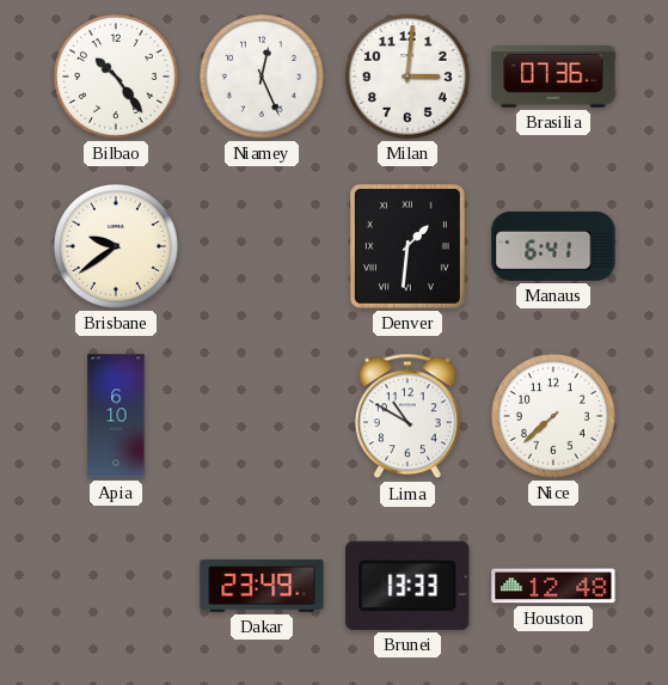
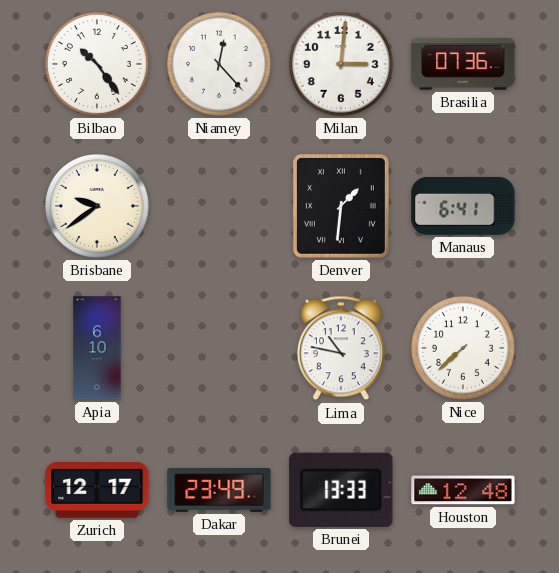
Niamey: 12:26 -> 12:23 (219, 64)
Lima: 10:50 -> 10:47 (341, 348)
Zurich: none -> 12:17 (97, 490)
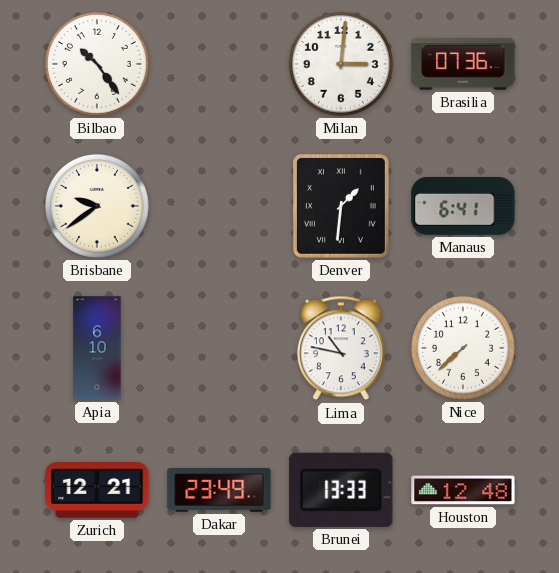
Niamey: 12:23 -> none (219, 64)
Zurich: 12:17 -> 12:21 (97, 490)
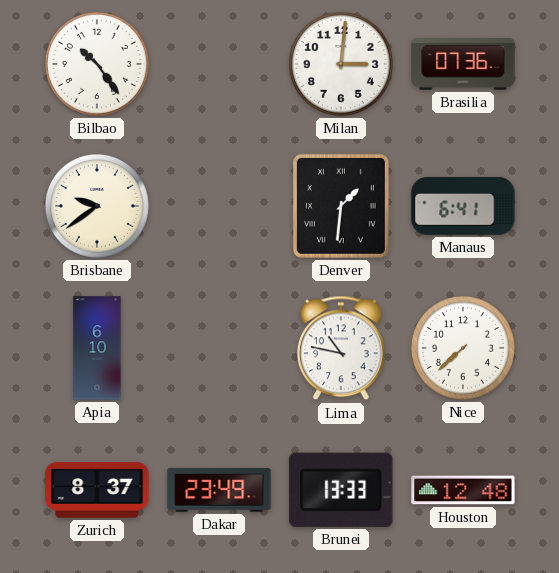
Zurich: 12:21 -> 8:37 (97, 490)
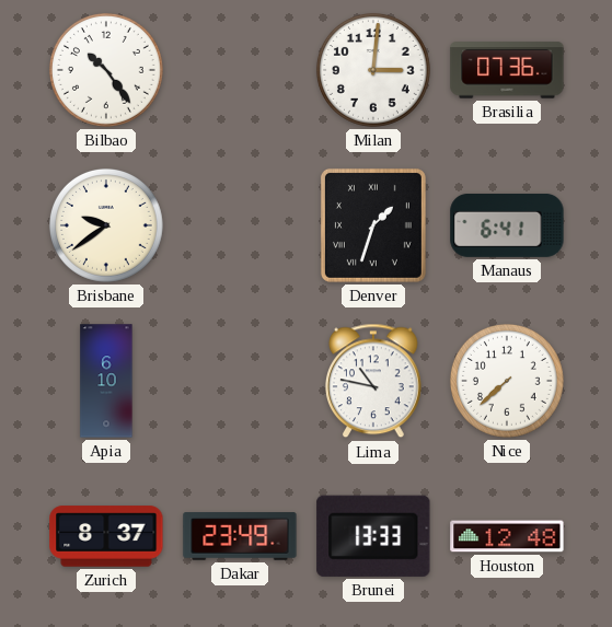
Denver: 1:31 -> 1:33 (373, 225)
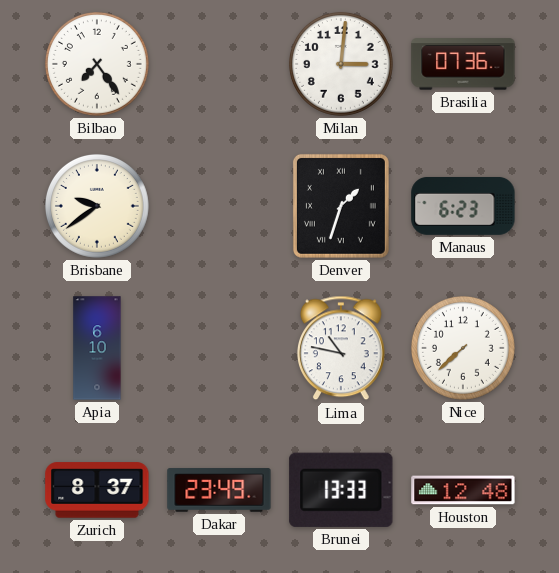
Bilbao: 10:24 -> 7:24 (97, 64)
Manaus: 6:41 -> 6:23 (463, 206)
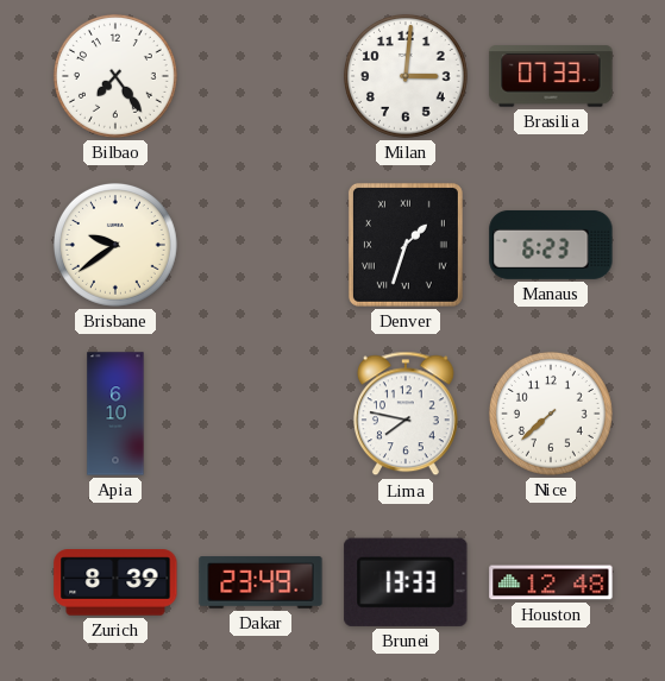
Brasilia: 07:36 -> 07:33 (551, 76)
Lima: 10:47 -> 7:47 (406, 414)
Zurich: 8:37 -> 8:39 (115, 582)
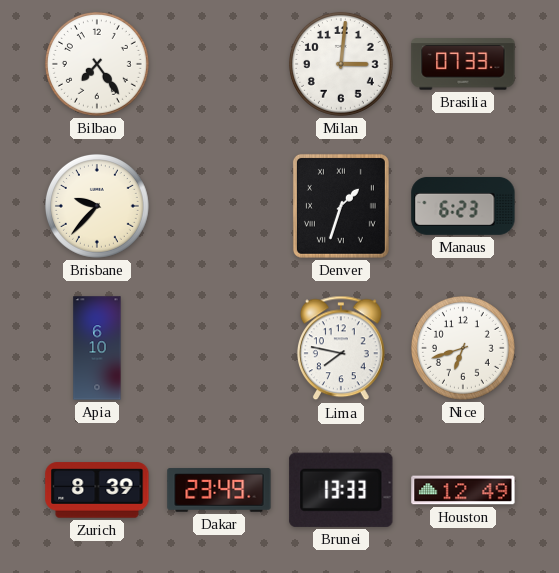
Brisbane: 9:39 -> 9:37 (97, 206)
Nice: 7:38 -> 6:42 (463, 348)
Houston: 12:48 -> 12:49 (463, 490)
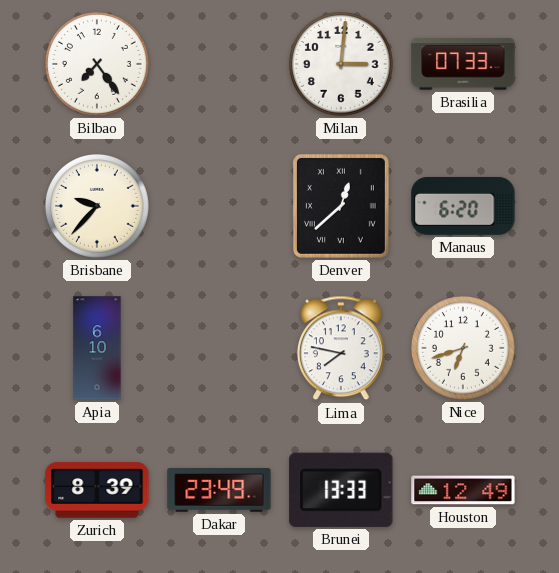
Denver: 1:33 -> 12:38 (341, 206)
Manaus: 6:23 -> 6:20 (463, 206)
